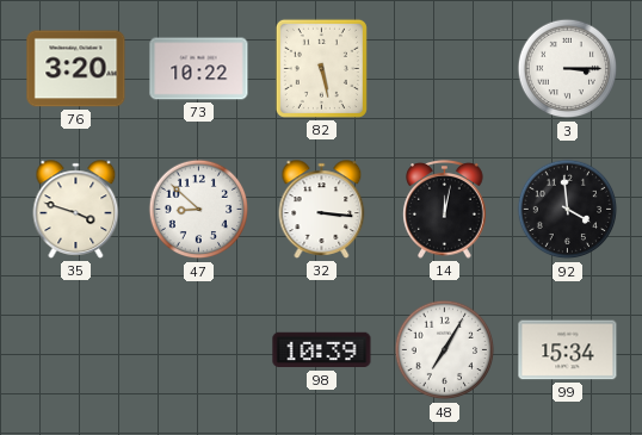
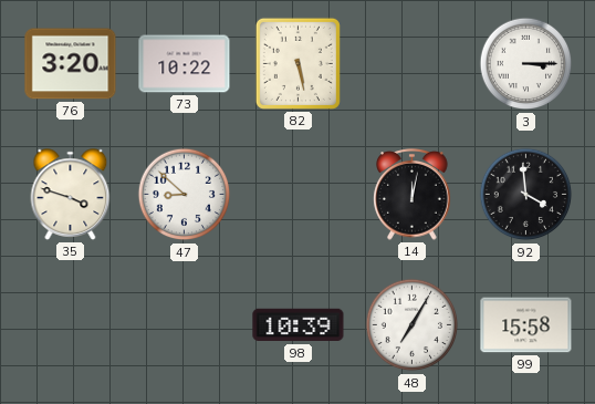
32: 3:16 -> none (322, 210)
99: 15:34 -> 15:58 (526, 325)
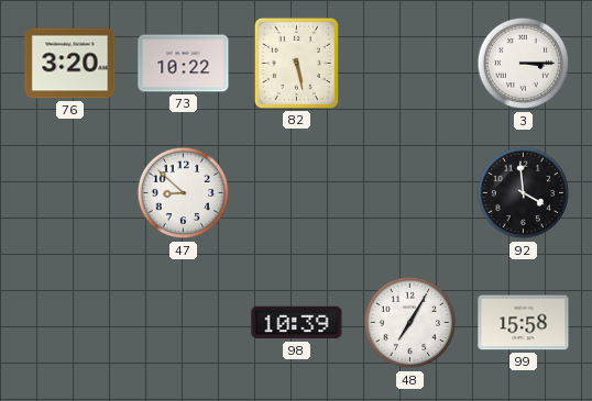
35: 3:48 -> none (71, 195)
14: 12:02 -> none (413, 195)
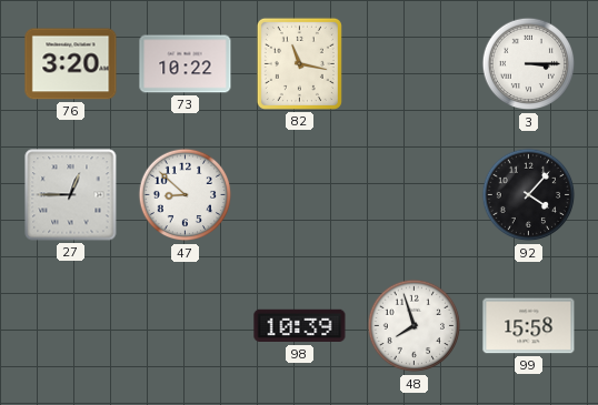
82: 5:28 -> 11:17 (299, 63)
27: none -> 12:45 (71, 195)
92: 3:59 -> 4:07 (529, 195)
48: 7:05 -> 7:57 (415, 326)
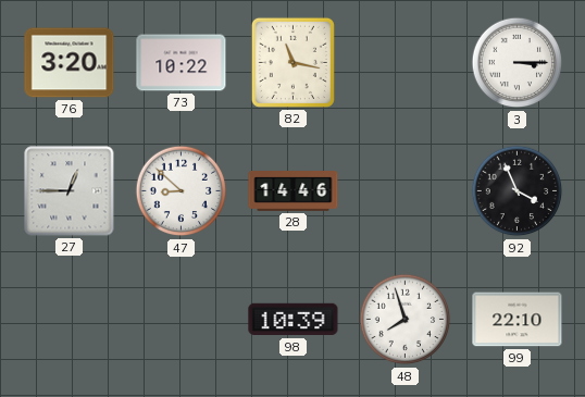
28: none -> 14:46 (294, 191)
92: 4:07 -> 3:56 (518, 191)
99: 15:58 -> 22:10 (518, 320)
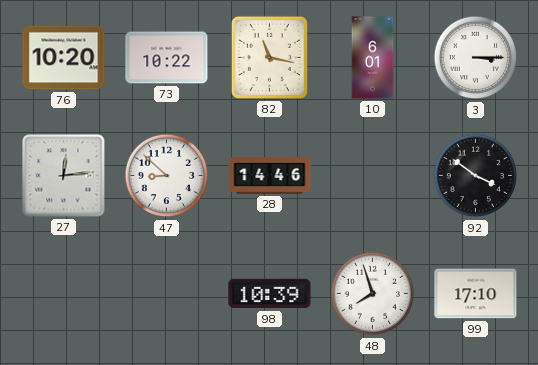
76: 3:20 -> 10:20 (64, 58)
10: none -> 6:01 (373, 58)
27: 12:45 -> 12:14 (64, 176)
92: 3:56 -> 3:51 (476, 176)
99: 22:10 -> 17:10 (476, 294)
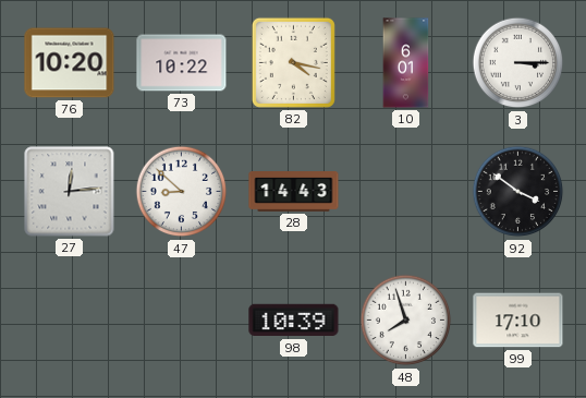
82: 11:17 -> 4:17 (293, 62)
28: 14:46 -> 14:43 (294, 192)
